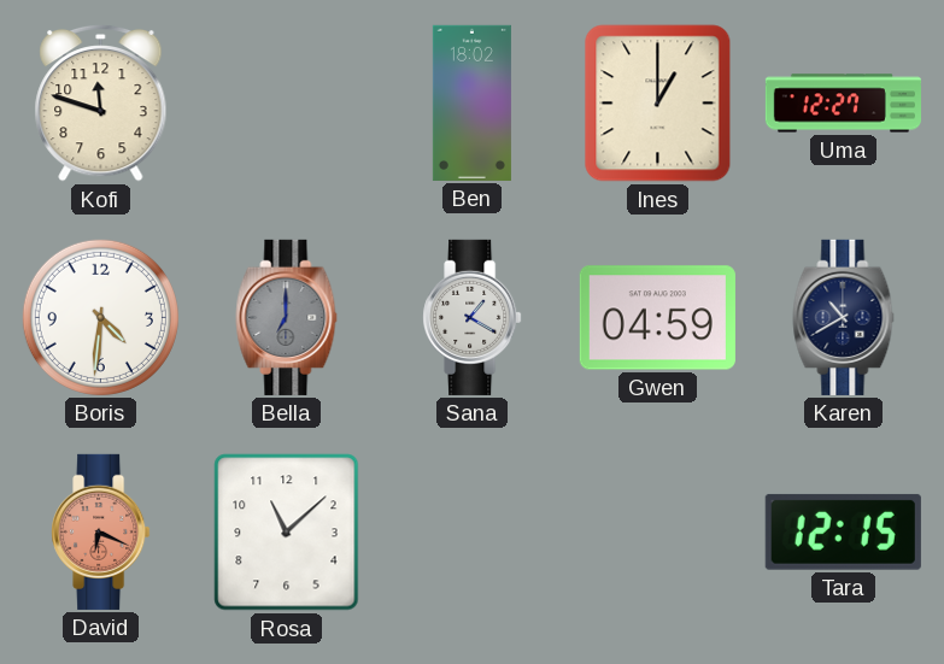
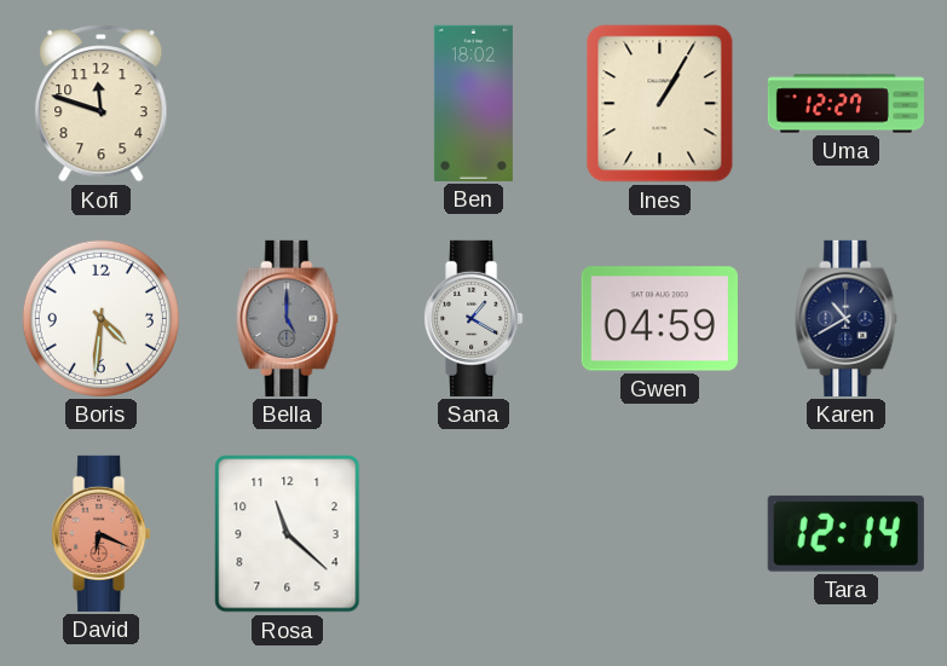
Ines: 1:00 -> 1:05 (660, 104)
Bella: 7:00 -> 5:00 (288, 318)
Rosa: 11:08 -> 11:22 (288, 534)
Tara: 12:15 -> 12:14 (845, 533)
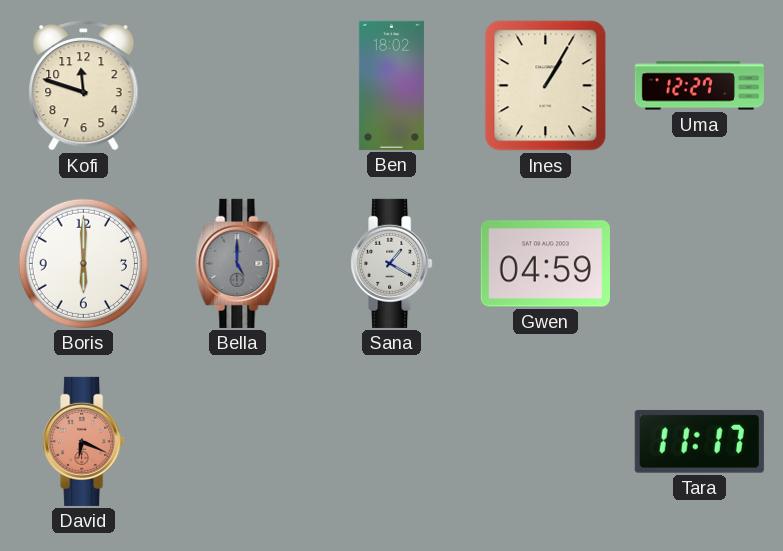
Boris: 4:31 -> 6:00 (83, 263)
Karen: 10:40 -> none (847, 318)
Rosa: 11:22 -> none (288, 534)
Tara: 12:14 -> 11:17 (699, 441)
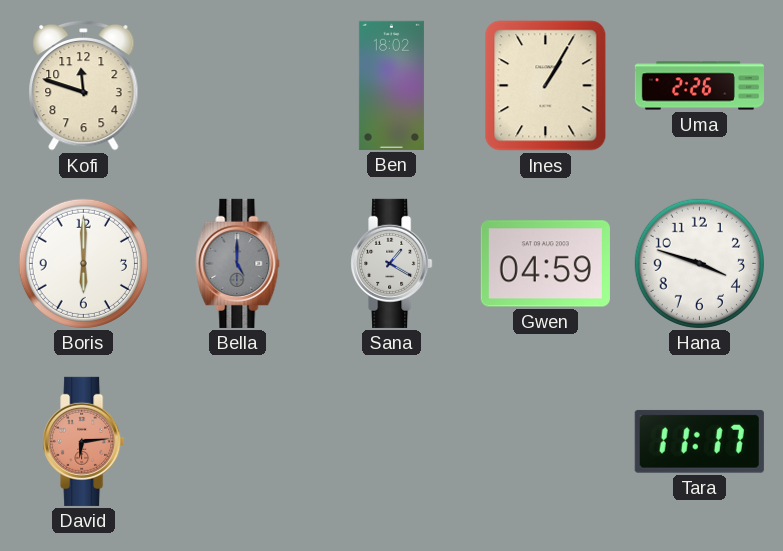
Uma: 12:27 -> 2:26 (699, 86)
Hana: none -> 3:48 (699, 263)
David: 6:19 -> 6:14 (84, 441)
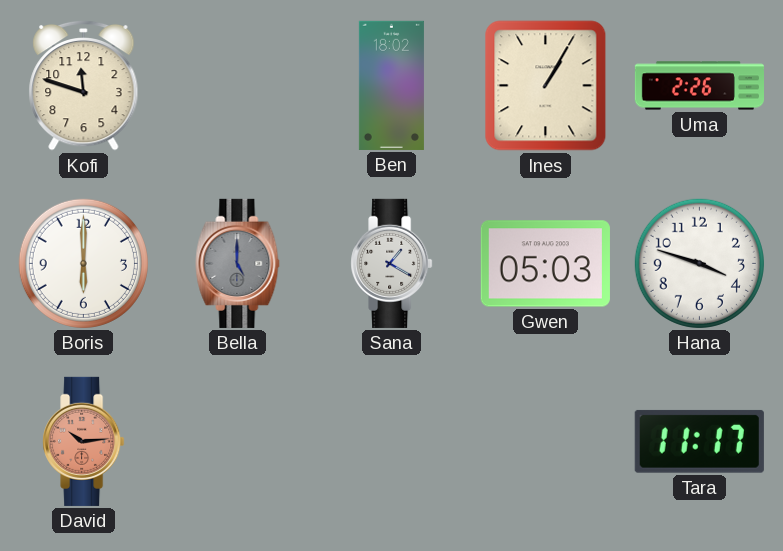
Gwen: 04:59 -> 05:03 (545, 264)
David: 6:14 -> 10:14 (84, 441)
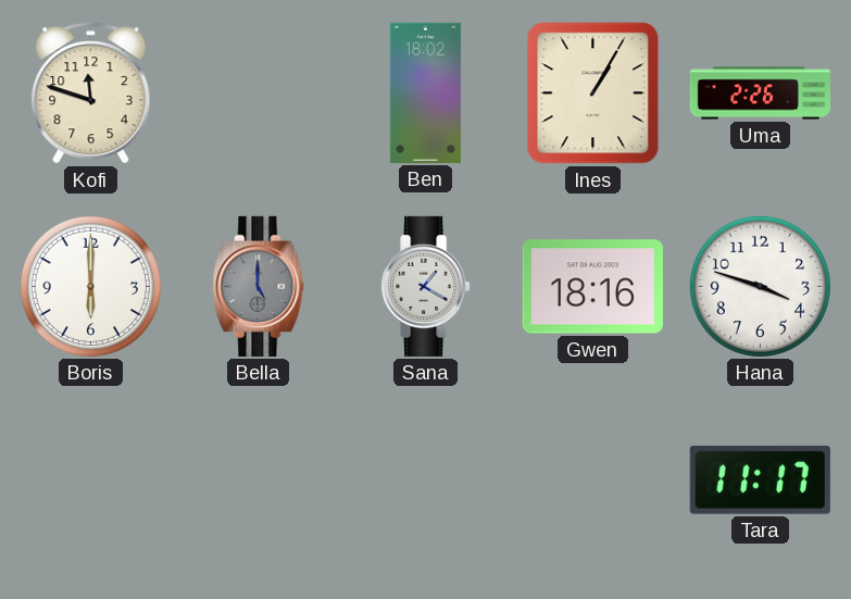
Gwen: 05:03 -> 18:16 (592, 287)
David: 10:14 -> none (84, 441)
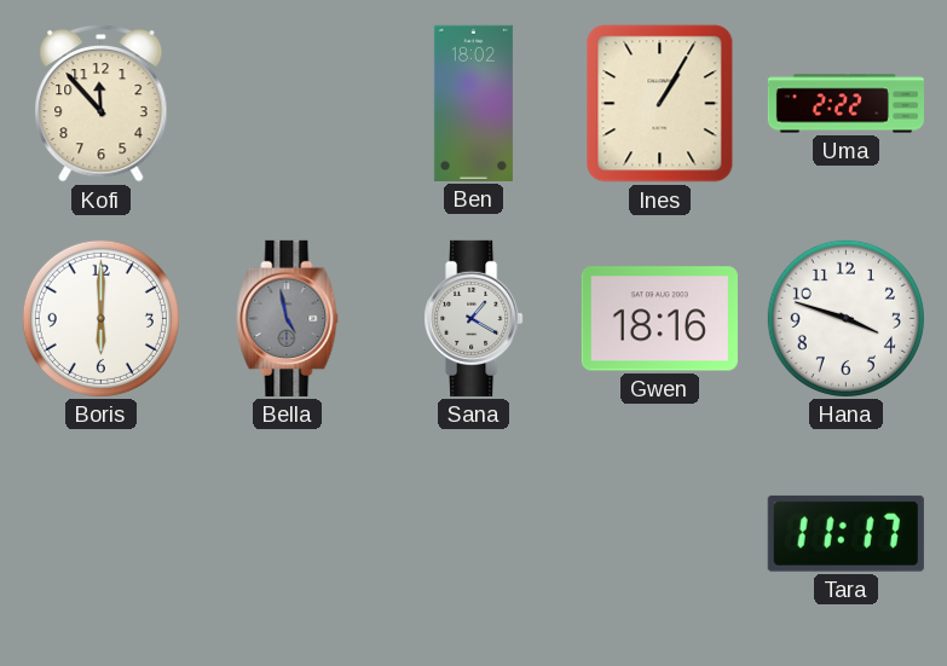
Kofi: 11:48 -> 11:53 (102, 103)
Uma: 2:26 -> 2:22 (845, 104)
Bella: 5:00 -> 4:58 (288, 318)
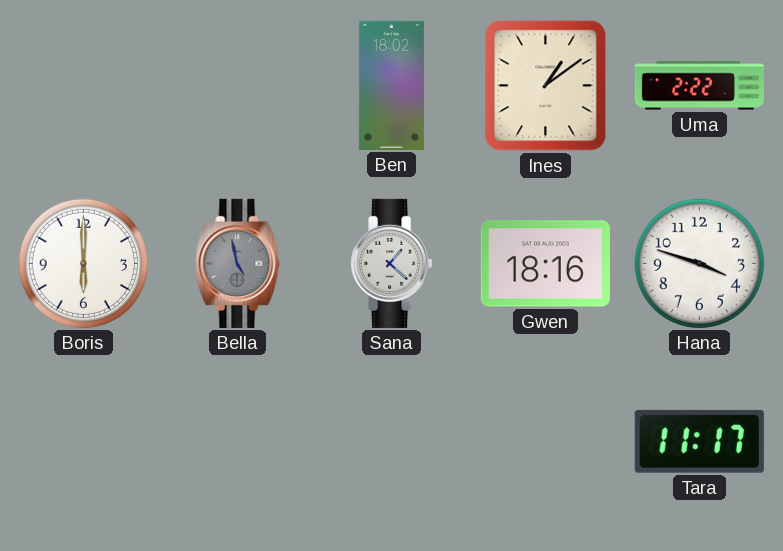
Kofi: 11:53 -> none (102, 103)
Ines: 1:05 -> 1:09 (546, 86)
Sana: 1:20 -> 1:22 (392, 263)
